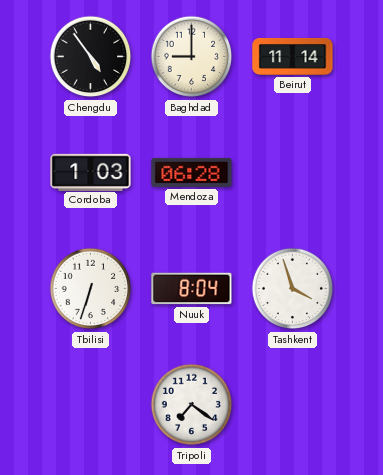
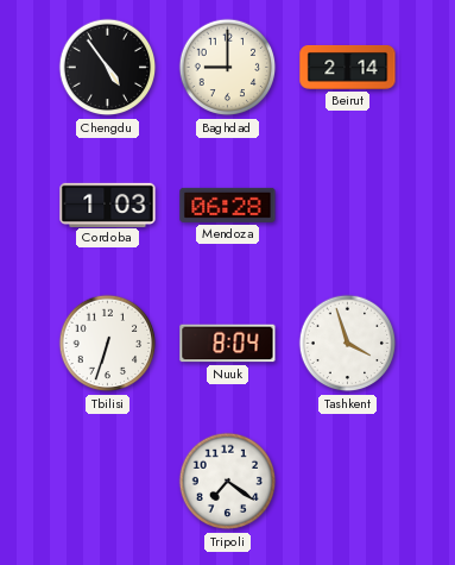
Beirut: 11:14 -> 2:14 (348, 67)
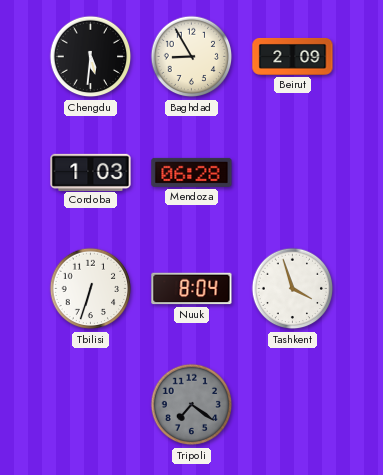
Chengdu: 4:54 -> 5:31 (91, 57)
Baghdad: 9:00 -> 8:55 (192, 57)
Beirut: 2:14 -> 2:09 (293, 56)
Tripoli dial: white -> grey (192, 405)
